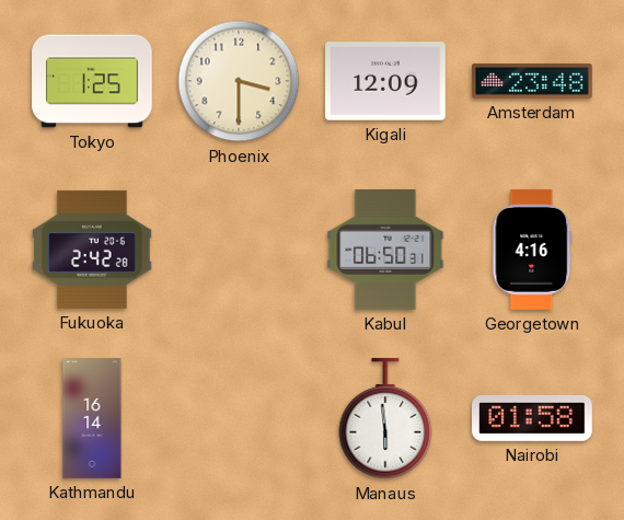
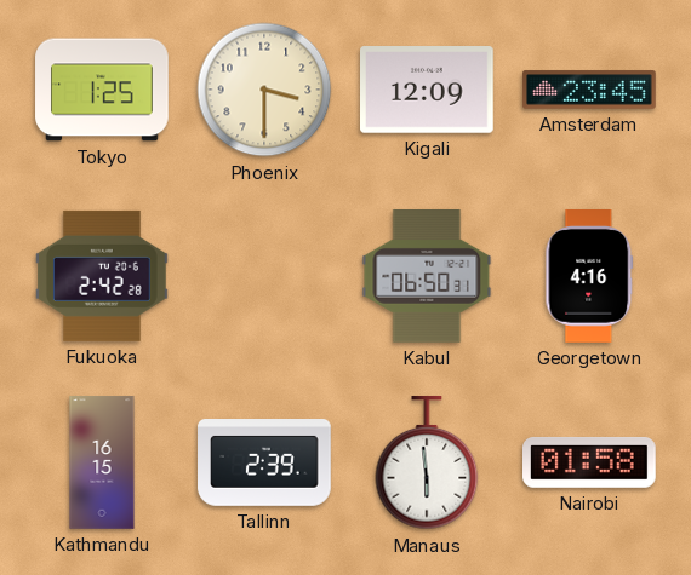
Amsterdam: 23:48 -> 23:45 (589, 90)
Kathmandu: 16:14 -> 16:15 (102, 462)
Tallinn: none -> 2:39 (264, 464)
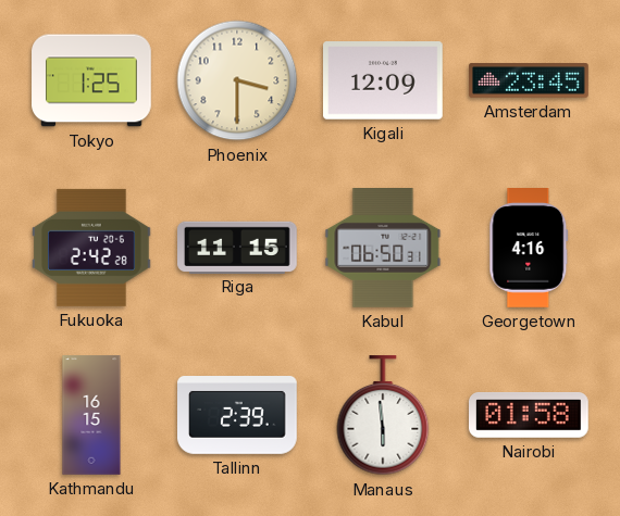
Riga: none -> 11:15 (237, 247)
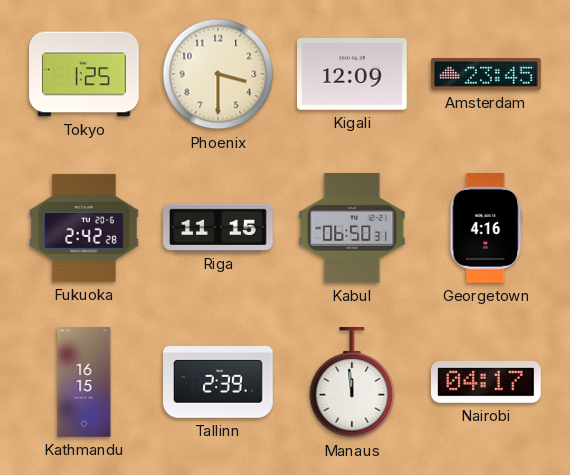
Manaus: 5:59 -> 11:59 (352, 383)
Nairobi: 01:58 -> 04:17 (487, 382)
